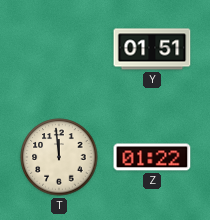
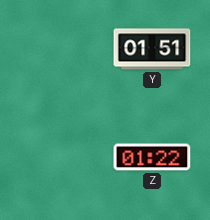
T: 11:59 -> none (59, 157)
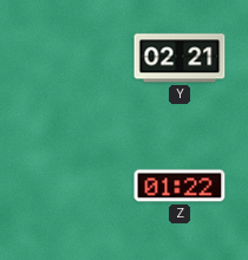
Y: 01:51 -> 02:21 (180, 58)
